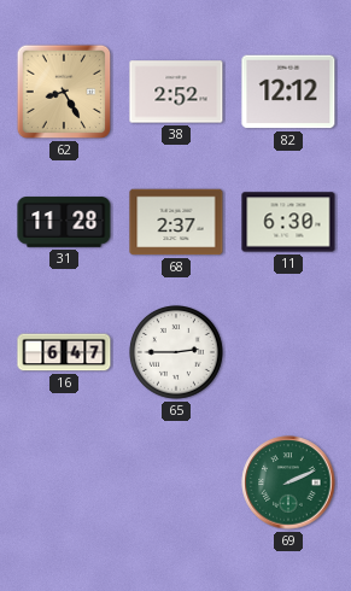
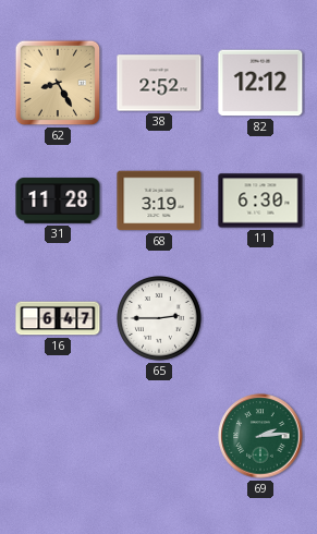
68: 2:37 -> 3:19 (159, 201)
69: 2:11 -> 2:14 (260, 436)
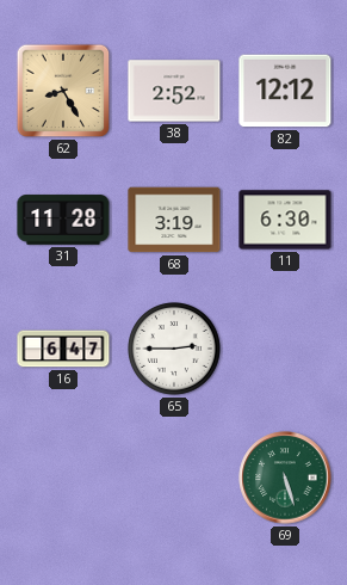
69: 2:14 -> 5:27 (285, 478)
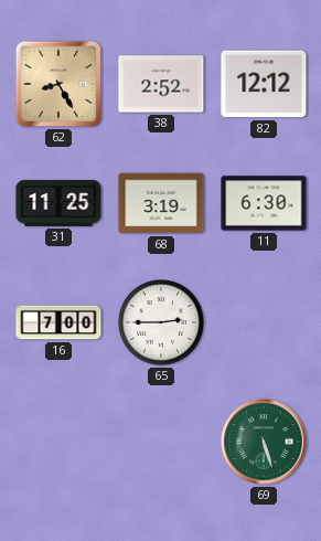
31: 11:28 -> 11:25 (58, 203)
16: 6:47 -> 7:00 (58, 322)
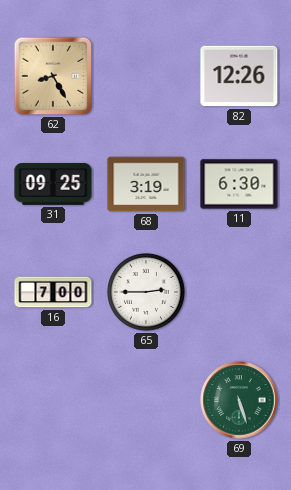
38: 2:52 -> none (161, 84)
82: 12:12 -> 12:26 (239, 76)
31: 11:25 -> 09:25 (53, 184)
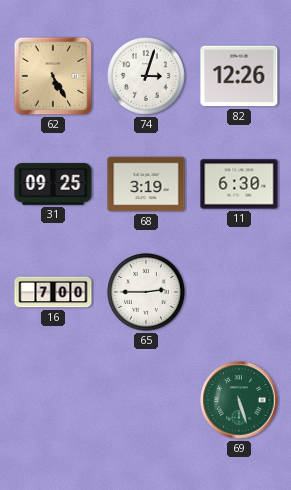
62: 8:25 -> 5:25 (53, 76)
74: none -> 3:03 (147, 77)
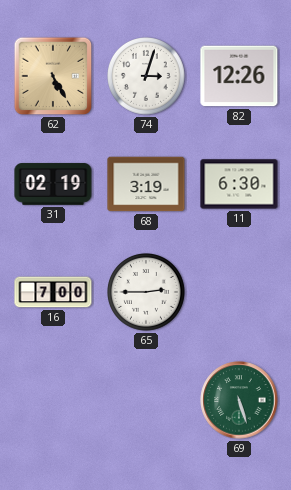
31: 09:25 -> 02:19 (53, 184)
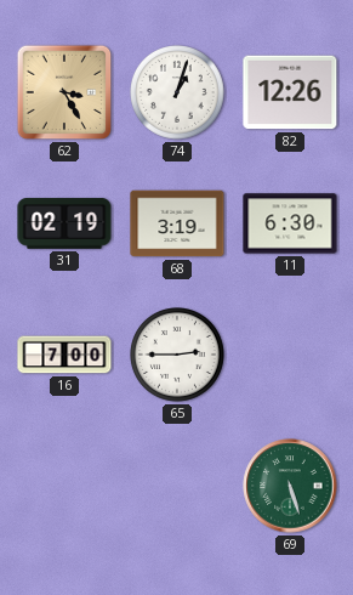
62: 5:25 -> 3:25 (64, 92)
74: 3:03 -> 1:03 (178, 93)
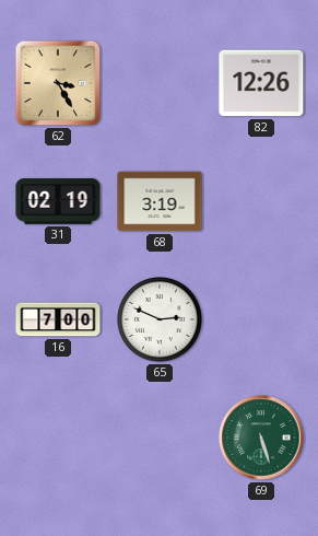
74: 1:03 -> none (178, 93)
11: 6:30 -> none (290, 223)
65: 2:45 -> 2:49 (161, 321)
